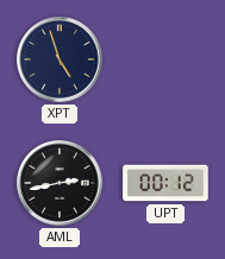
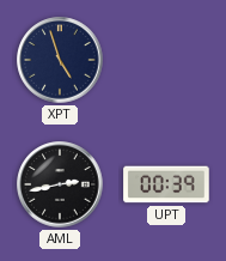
UPT: 00:12 -> 00:39 (166, 184)
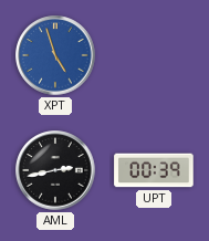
XPT dial: navy -> blue (55, 55)
